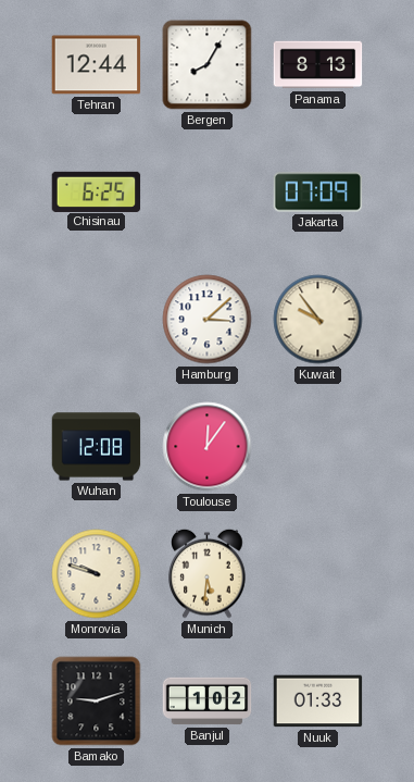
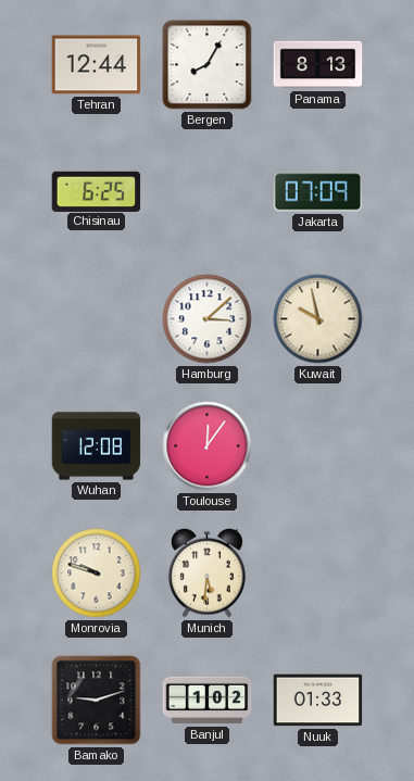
Kuwait: 9:54 -> 9:58 (318, 319)
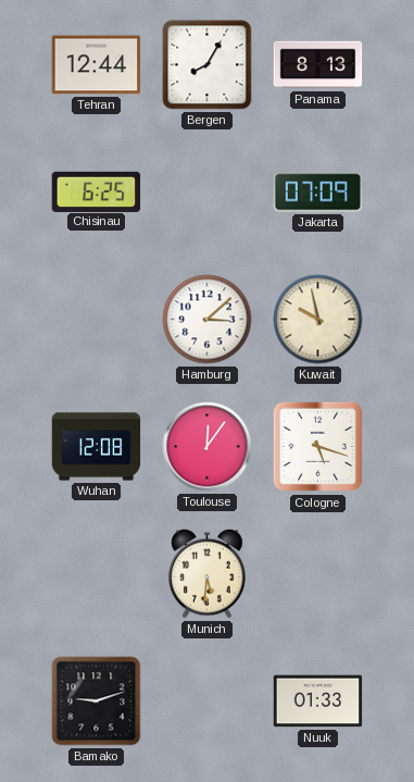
Cologne: none -> 5:18 (318, 447)
Monrovia: 9:48 -> none (97, 574)
Banjul: 1:02 -> none (208, 701)
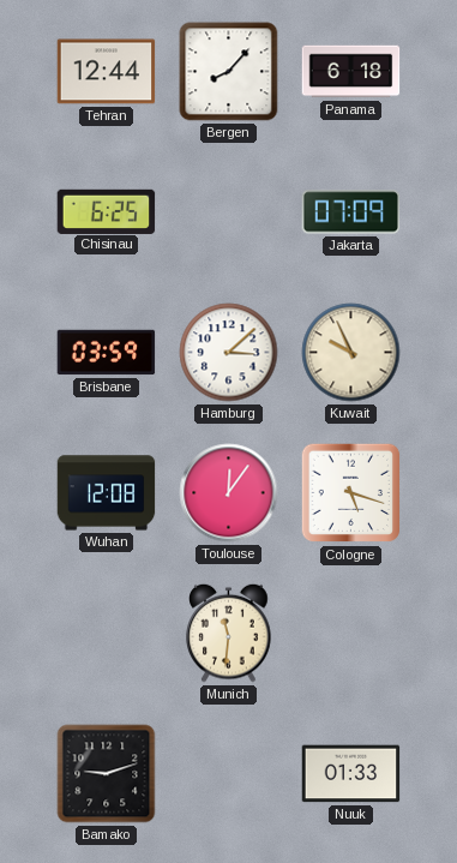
Bergen: 8:05 -> 8:07 (229, 72)
Panama: 8:13 -> 6:18 (351, 72)
Brisbane: none -> 03:59 (107, 353)
Kuwait: 9:58 -> 9:56 (351, 353)
Munich: 5:31 -> 11:31 (229, 633)
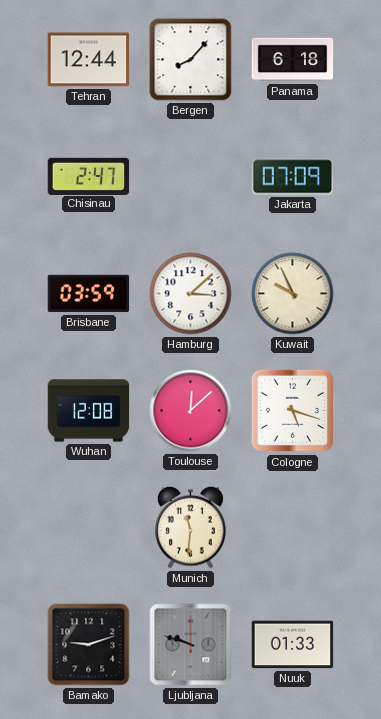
Chisinau: 6:25 -> 2:47 (89, 176)
Toulouse: 12:06 -> 12:08 (191, 411)
Ljubljana: none -> 9:48 (191, 645)
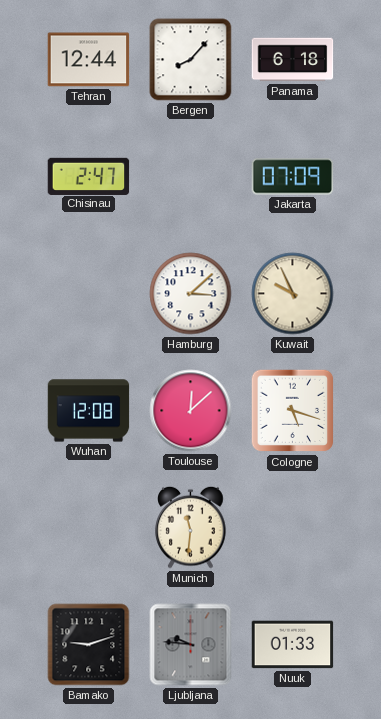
Brisbane: 03:59 -> none (89, 294)
Ljubljana: 9:48 -> 9:46 (191, 645)
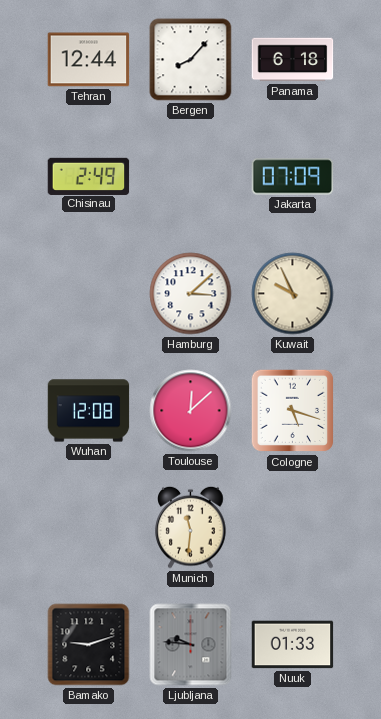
Chisinau: 2:47 -> 2:49 (89, 176)
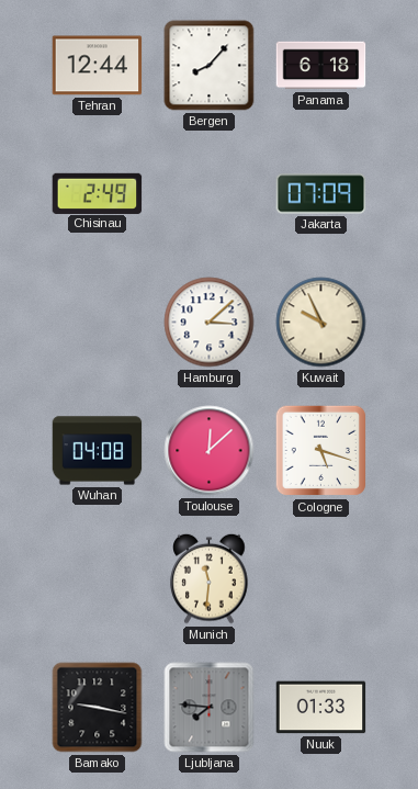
Wuhan: 12:08 -> 04:08 (98, 451)
Bamako: 9:12 -> 9:17 (98, 708)
Ljubljana: 9:46 -> 7:46 (210, 708)
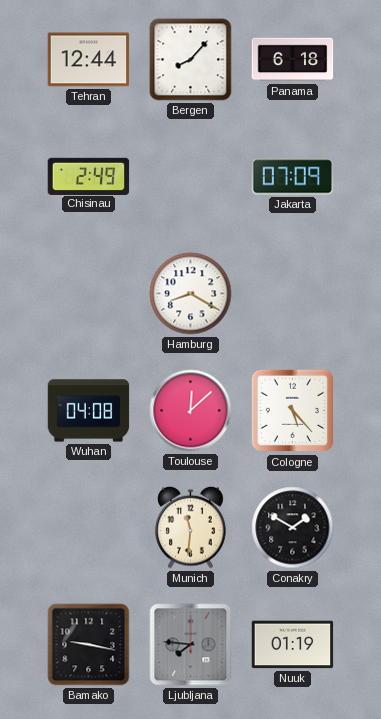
Hamburg: 3:08 -> 8:20 (191, 294)
Kuwait: 9:56 -> none (321, 323)
Cologne: 5:18 -> 5:23 (293, 411)
Conakry: none -> 1:50 (293, 528)
Nuuk: 01:33 -> 01:19 (293, 645)
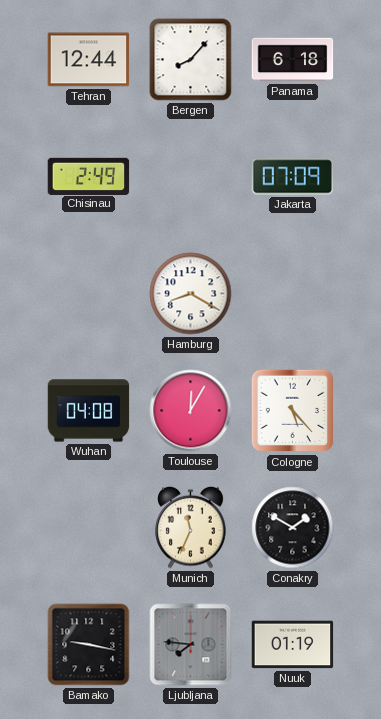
Toulouse: 12:08 -> 12:05 (191, 411)
Munich: 11:31 -> 11:34 (191, 527)
